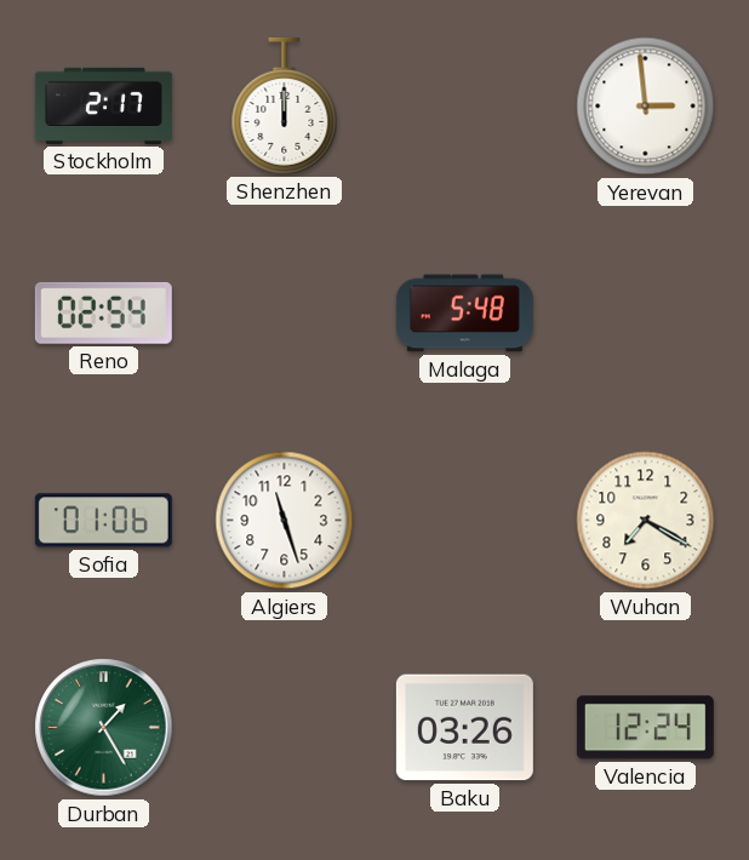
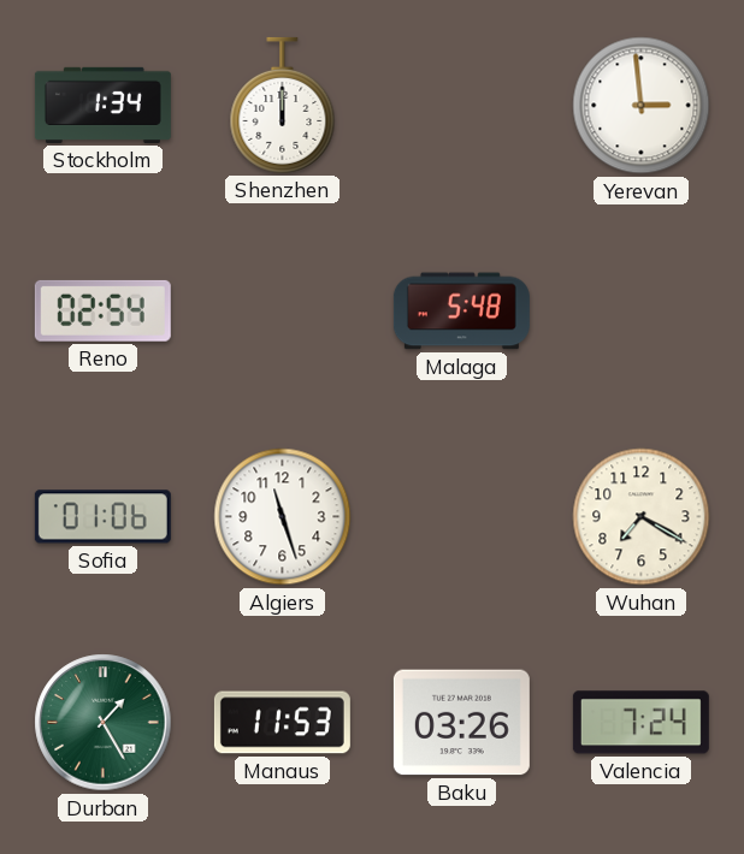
Stockholm: 2:17 -> 1:34 (102, 105)
Manaus: none -> 11:53 (282, 723)
Valencia: 12:24 -> 7:24 (640, 723)
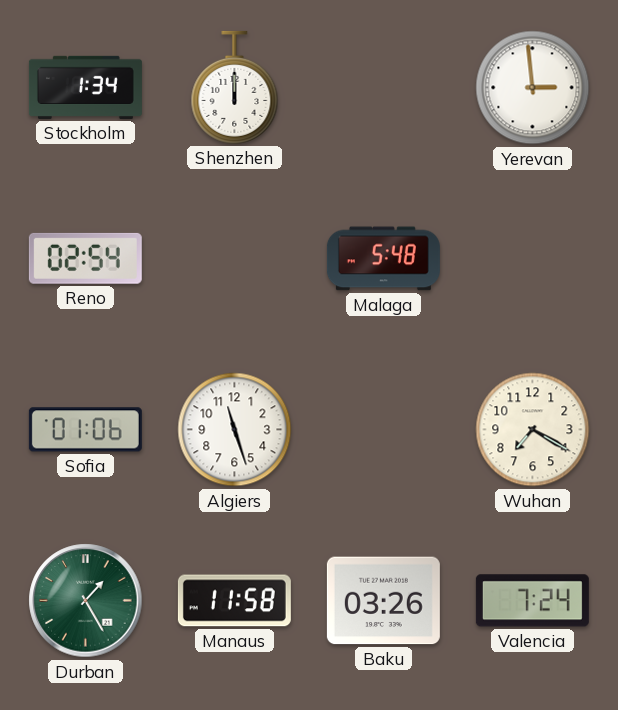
Manaus: 11:53 -> 11:58 (234, 601)
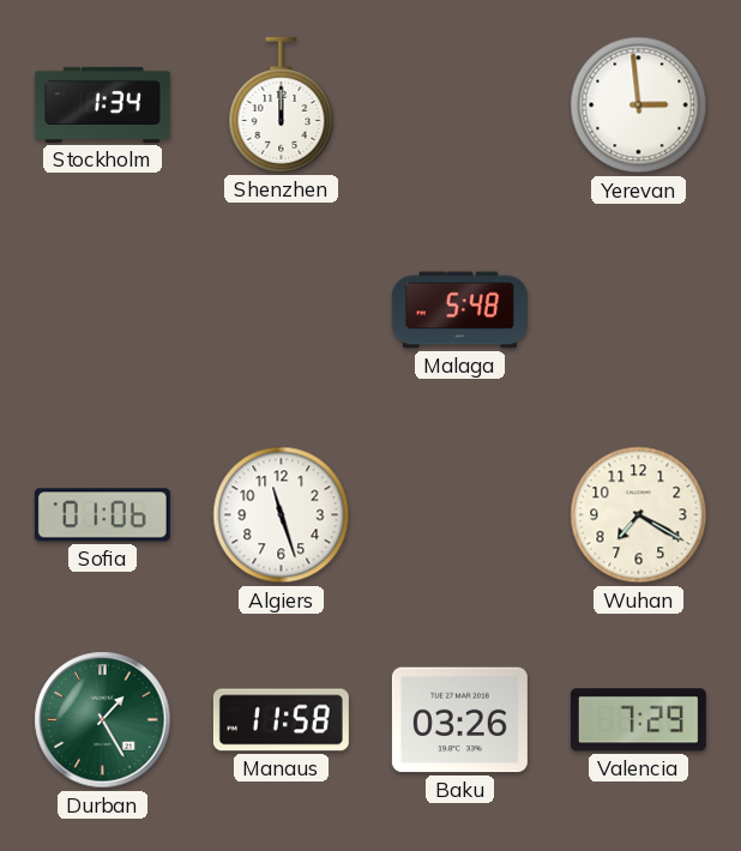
Reno: 02:54 -> none (85, 258)
Valencia: 7:24 -> 7:29 (638, 720)
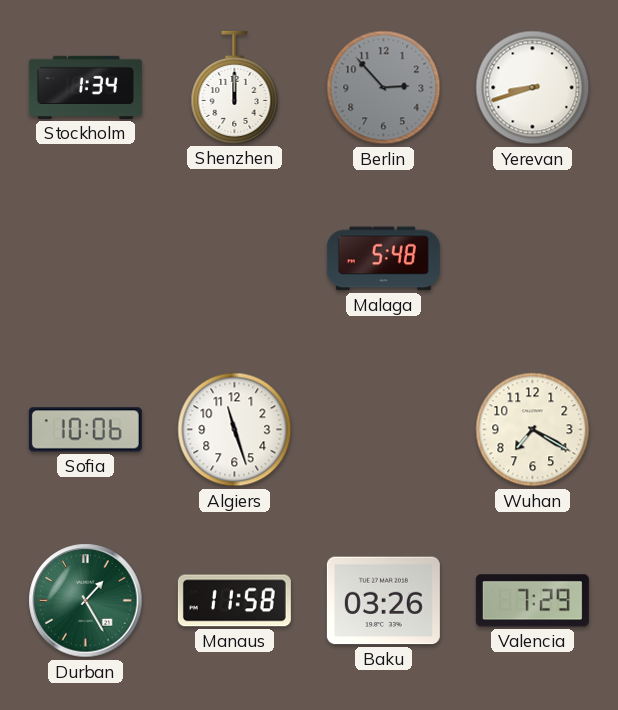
Berlin: none -> 2:53 (384, 88)
Yerevan: 2:59 -> 8:42 (533, 88)
Sofia: 01:06 -> 10:06 (85, 430)
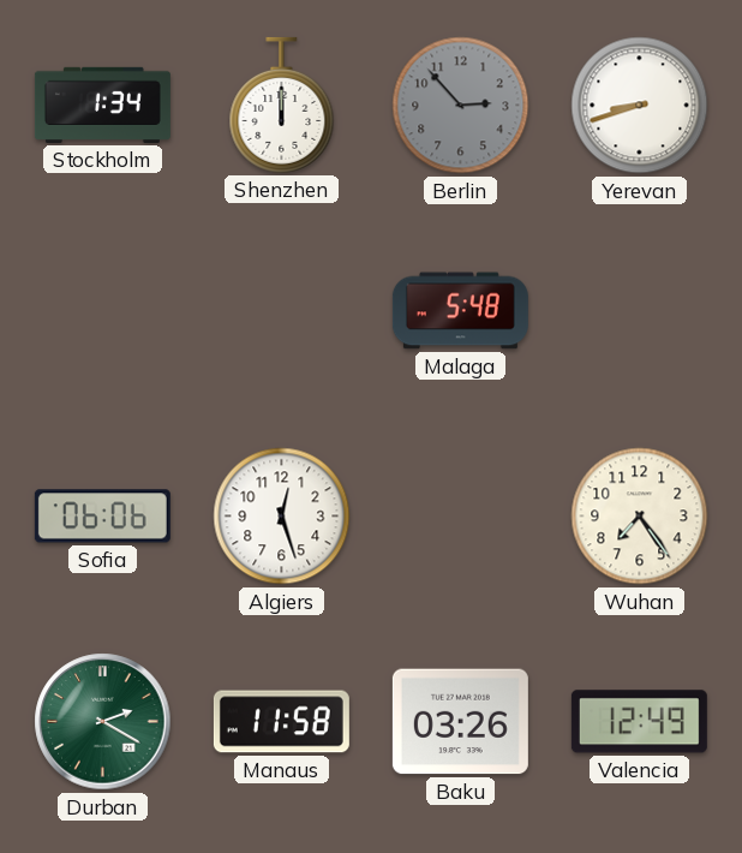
Sofia: 10:06 -> 06:06 (102, 517)
Algiers: 11:27 -> 12:27 (282, 517)
Wuhan: 7:20 -> 7:24 (640, 517)
Durban: 1:25 -> 2:20 (103, 722)
Valencia: 7:29 -> 12:49 (639, 722)
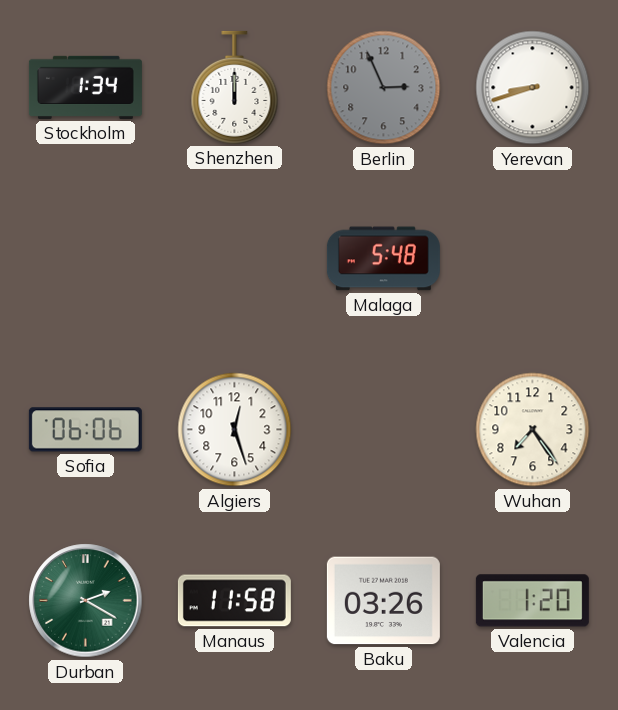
Berlin: 2:53 -> 2:56 (384, 88)
Valencia: 12:49 -> 1:20 (532, 601)
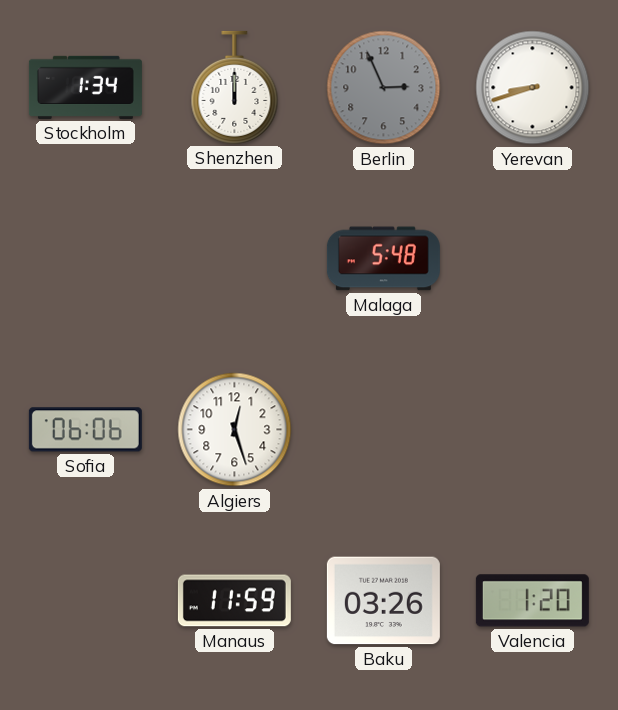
Wuhan: 7:24 -> none (533, 430)
Durban: 2:20 -> none (86, 601)
Manaus: 11:58 -> 11:59 (234, 601)
